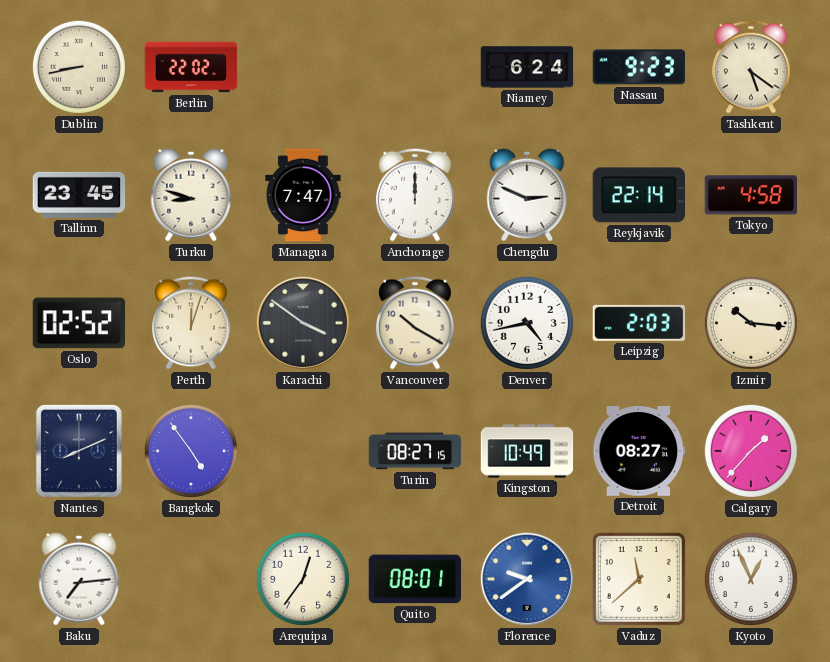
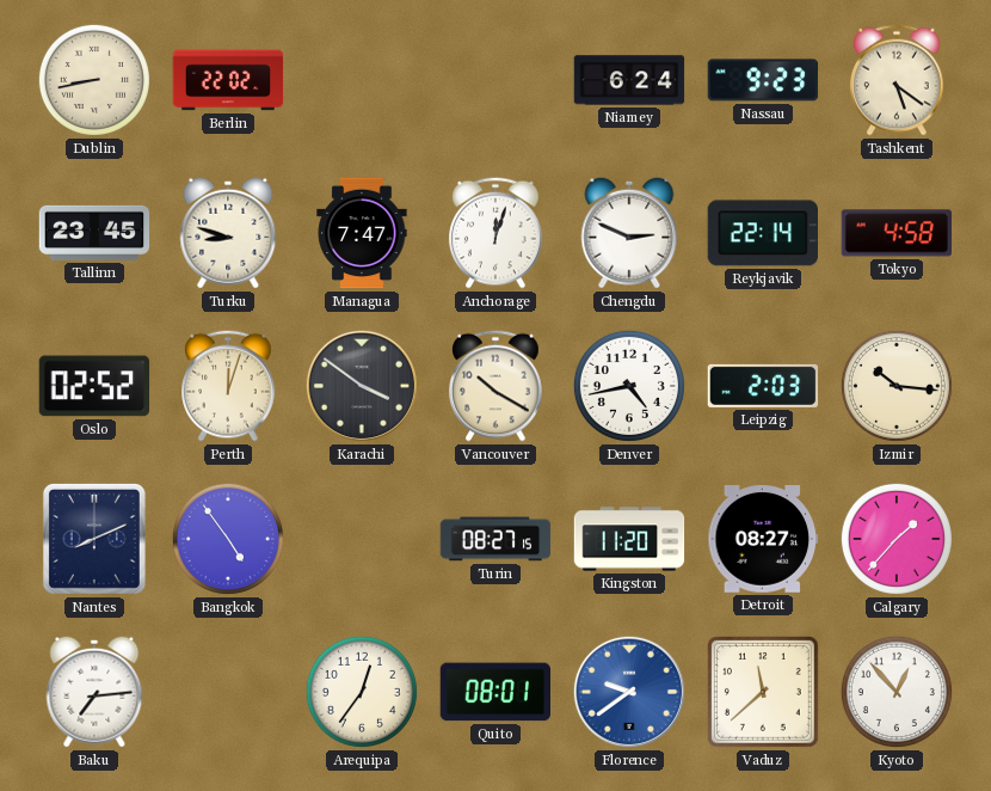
Anchorage: 12:00 -> 12:03 (496, 233)
Kingston: 10:49 -> 11:20 (629, 539)
Kyoto: 12:56 -> 12:53 (897, 692)
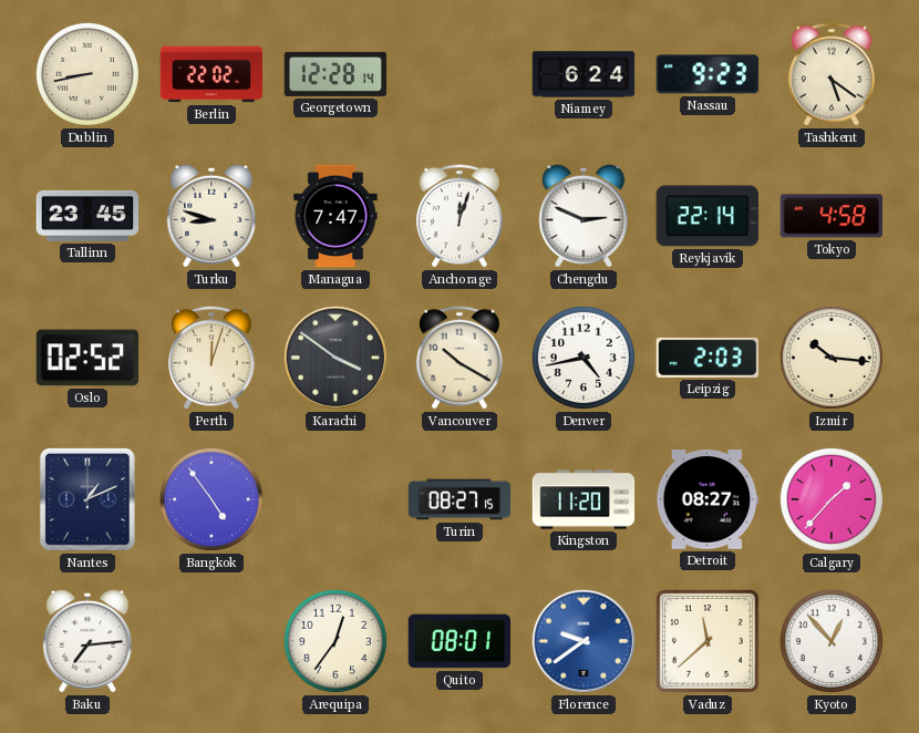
Georgetown: none -> 12:28 (335, 74)
Nantes: 8:11 -> 1:11 (87, 499)
